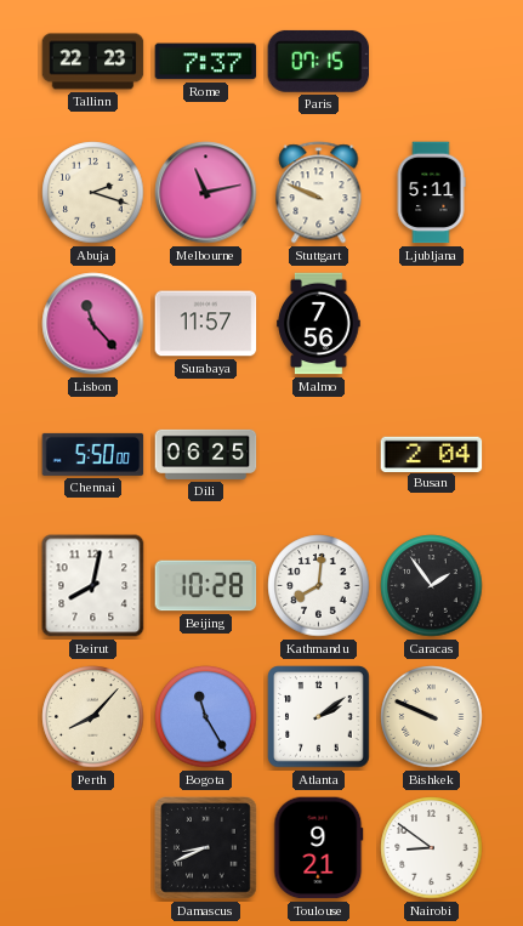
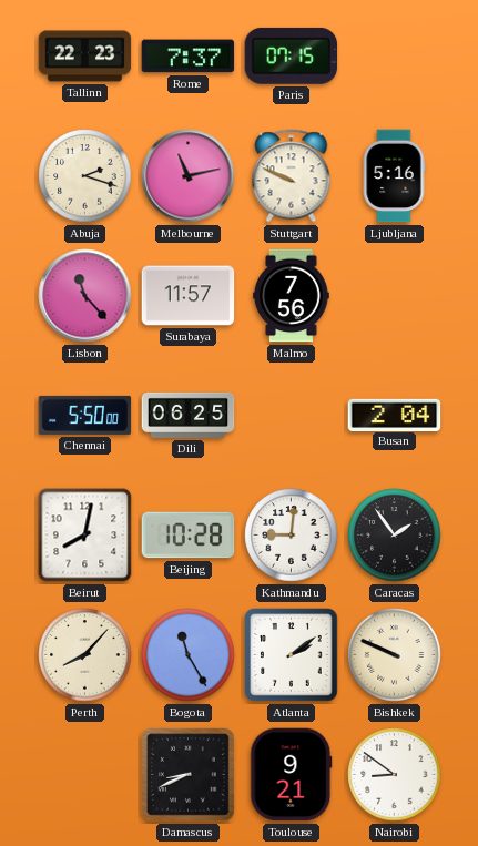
Ljubljana: 5:11 -> 5:16 (394, 176)
Kathmandu: 8:01 -> 9:01 (292, 536)
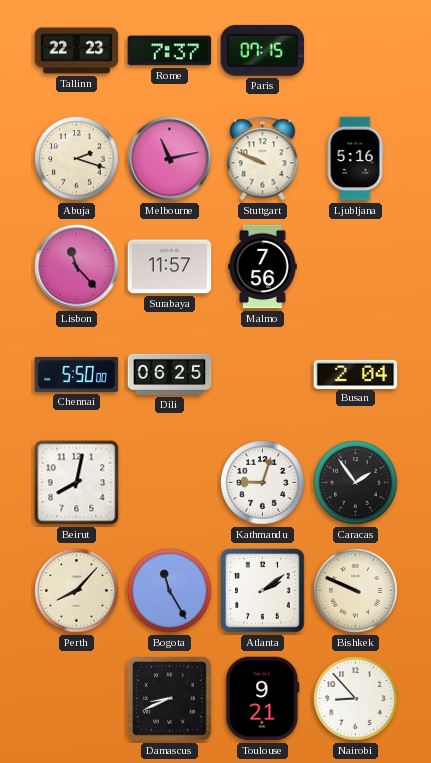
Beijing: 10:28 -> none (189, 536)
Kathmandu: 9:01 -> 9:03 (263, 483)
Nairobi: 8:51 -> 8:53 (356, 699)
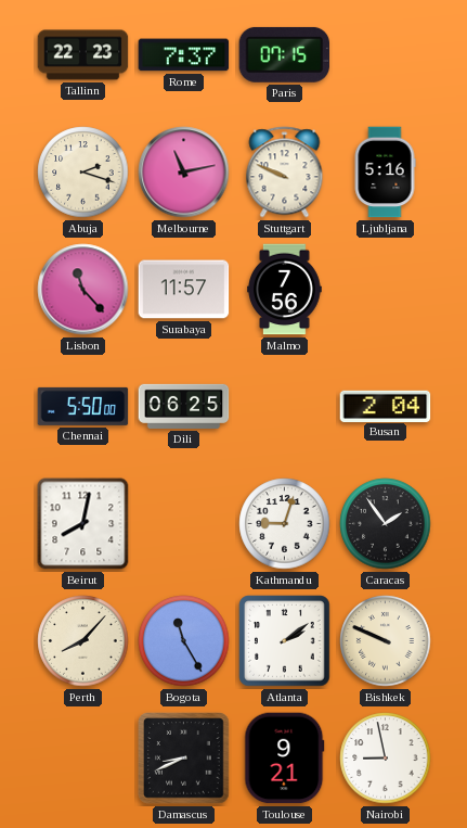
Nairobi: 8:53 -> 8:58 (386, 759)
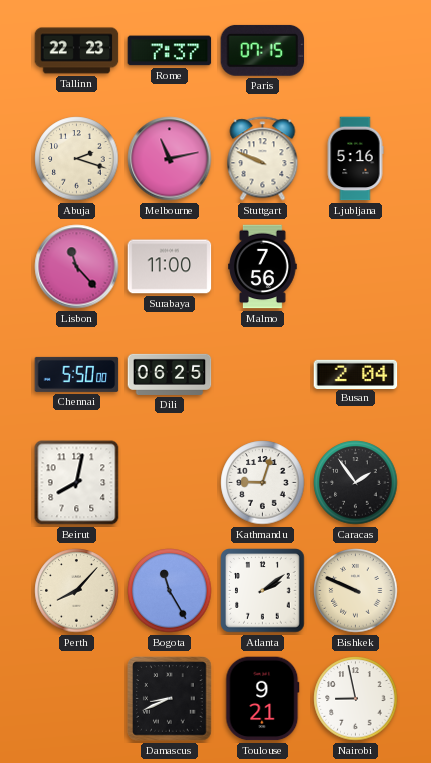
Surabaya: 11:57 -> 11:00 (170, 267)
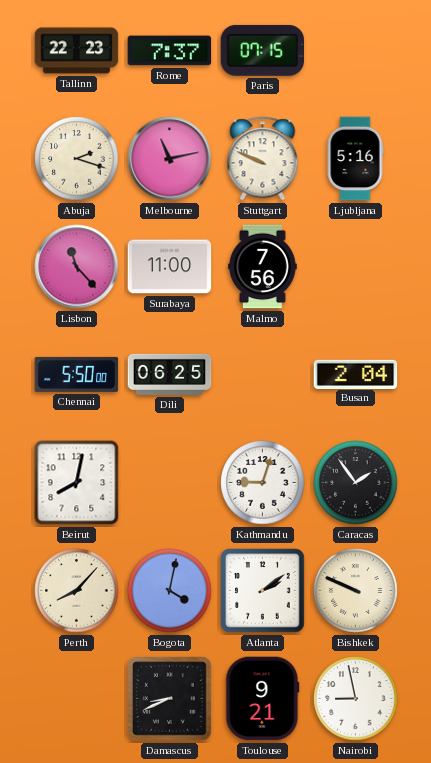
Bogota: 11:25 -> 4:02 (170, 591)
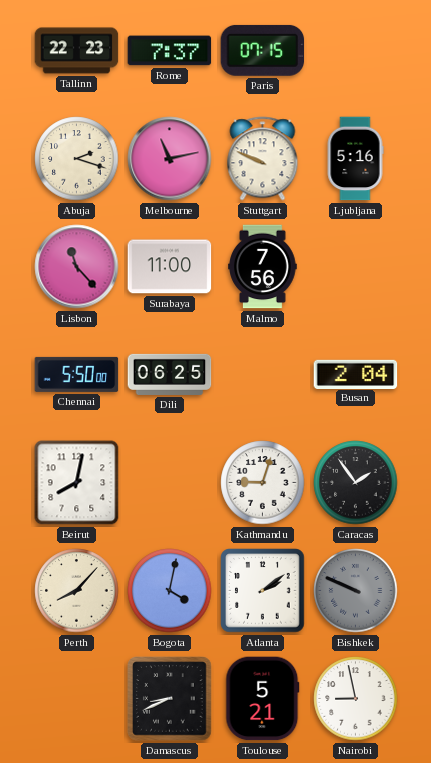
Bishkek dial: cream -> grey (356, 591)
Toulouse: 9:21 -> 5:21 (263, 699)
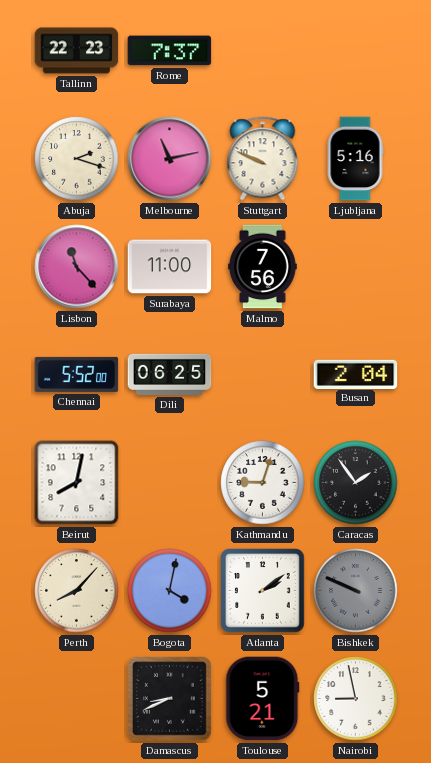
Paris: 07:15 -> none (263, 50)
Chennai: 5:50 -> 5:52 (77, 374)
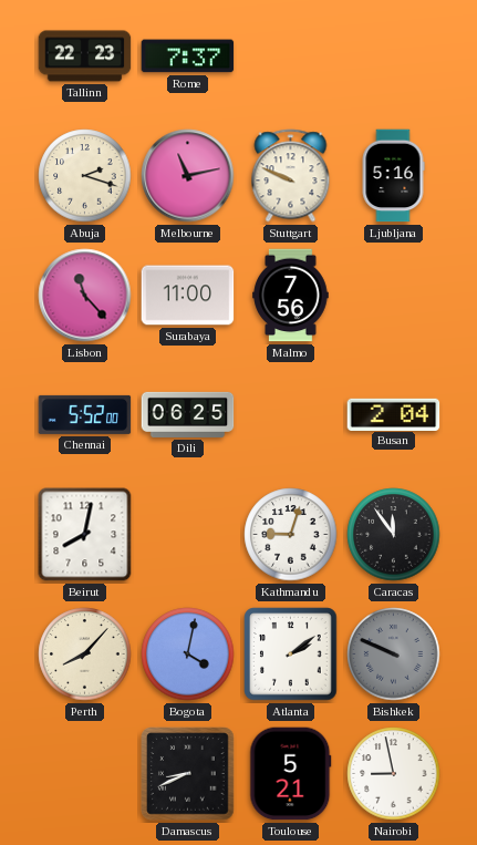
Caracas: 1:54 -> 11:54 (394, 535)
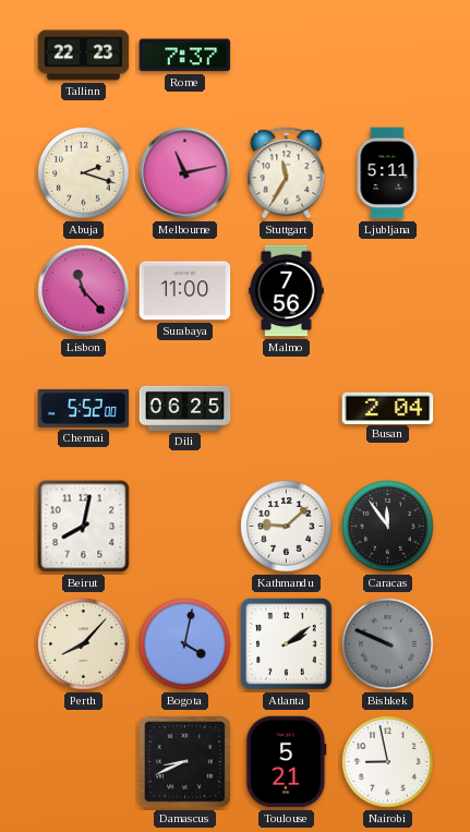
Stuttgart: 9:49 -> 11:35 (287, 173)
Ljubljana: 5:16 -> 5:11 (387, 173)
Kathmandu: 9:03 -> 9:08 (287, 527)
